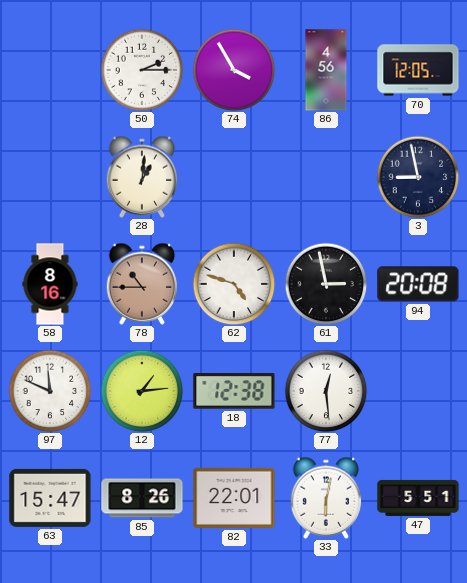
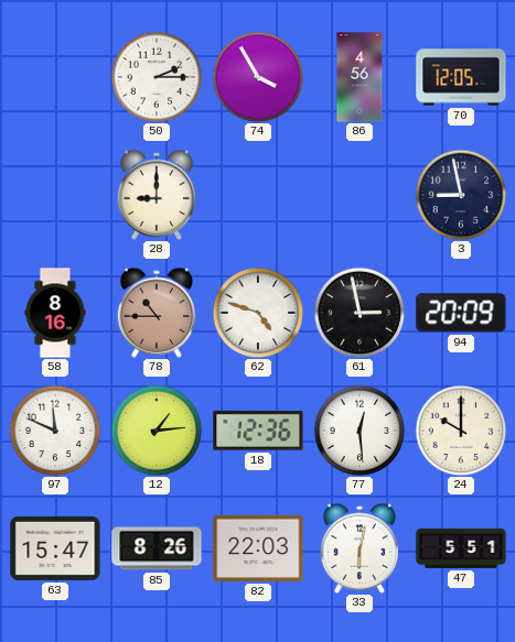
28: 1:01 -> 9:00 (157, 195)
94: 20:08 -> 20:09 (461, 313)
18: 12:38 -> 12:36 (258, 431)
24: none -> 10:00 (461, 431)
82: 22:01 -> 22:03 (258, 548)
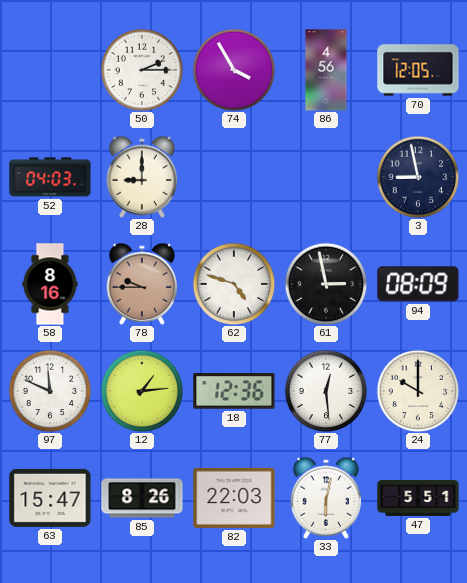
52: none -> 04:03 (50, 177)
78: 10:45 -> 9:45 (142, 284)
94: 20:09 -> 08:09 (418, 284)
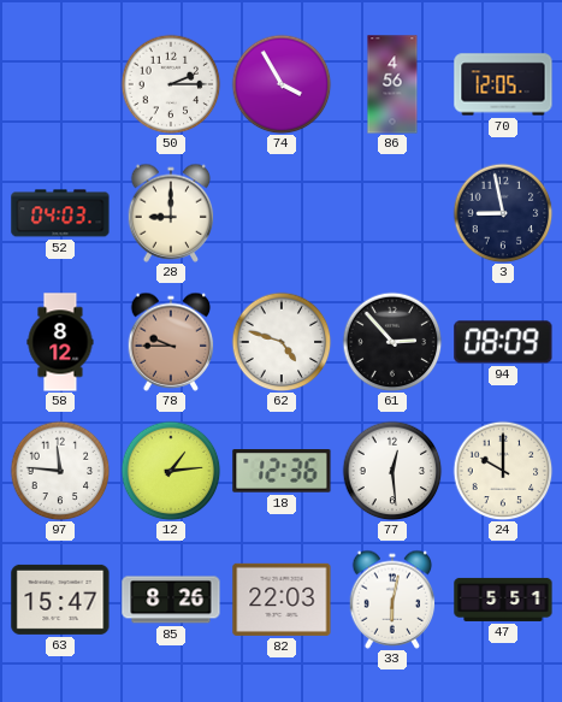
58: 8:16 -> 8:12 (60, 342)
61: 2:58 -> 2:53 (392, 342)
97: 11:49 -> 11:46 (60, 471)
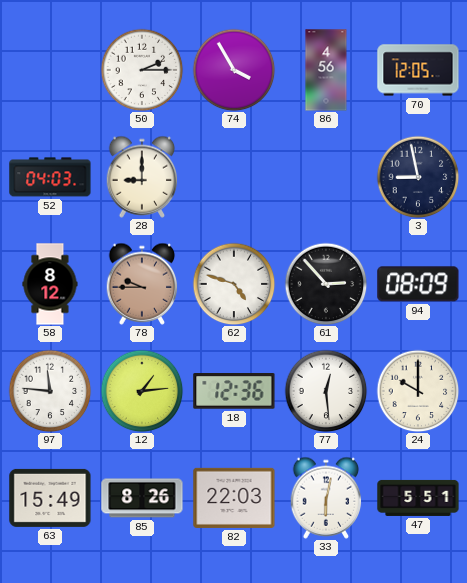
63: 15:47 -> 15:49 (50, 498)
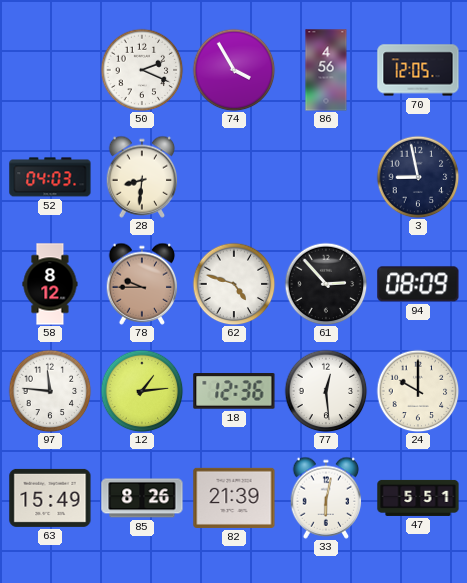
50: 2:15 -> 2:19 (142, 70)
28: 9:00 -> 8:31 (142, 177)
82: 22:03 -> 21:39 (234, 498)
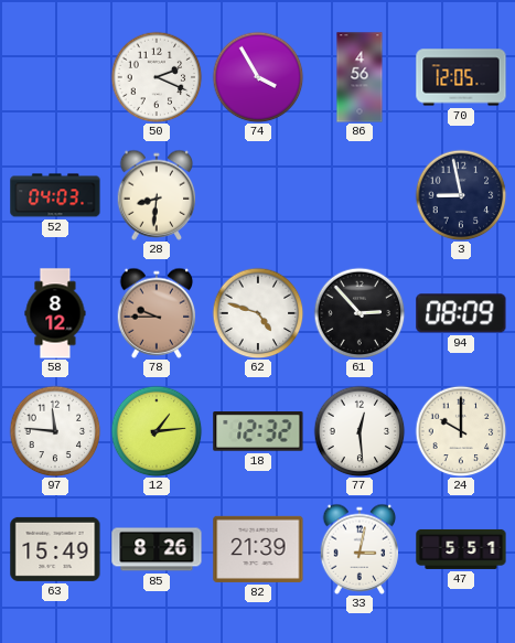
18: 12:36 -> 12:32 (258, 431)
33: 6:02 -> 3:02 (360, 549)
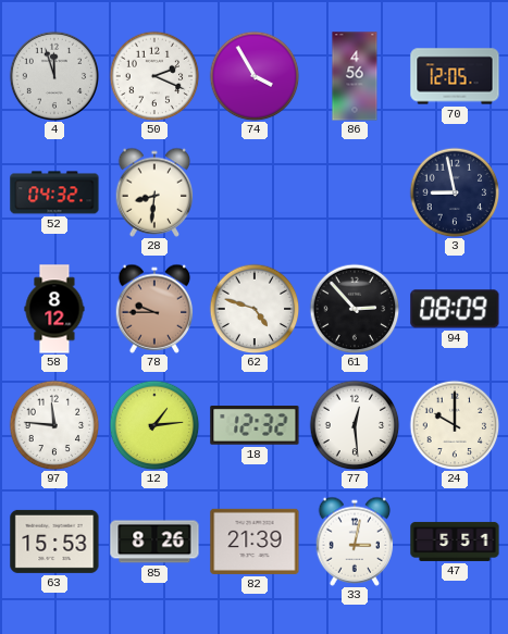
4: none -> 11:57 (53, 75)
52: 04:03 -> 04:32 (54, 192)
63: 15:49 -> 15:53 (54, 542)
